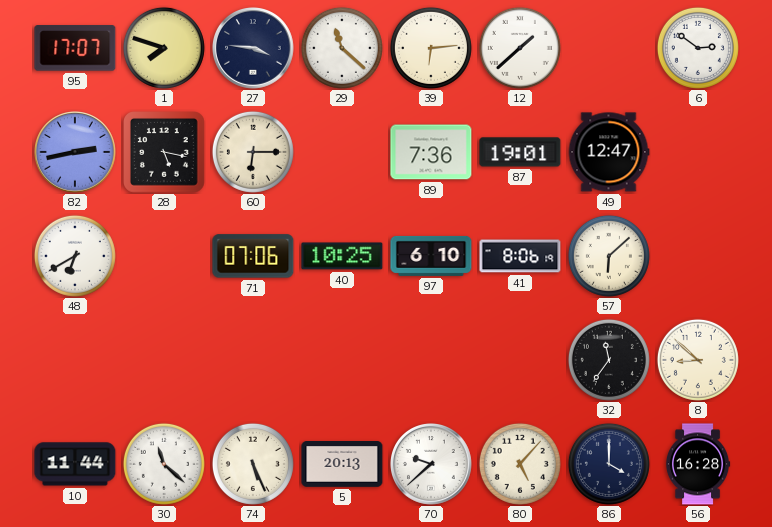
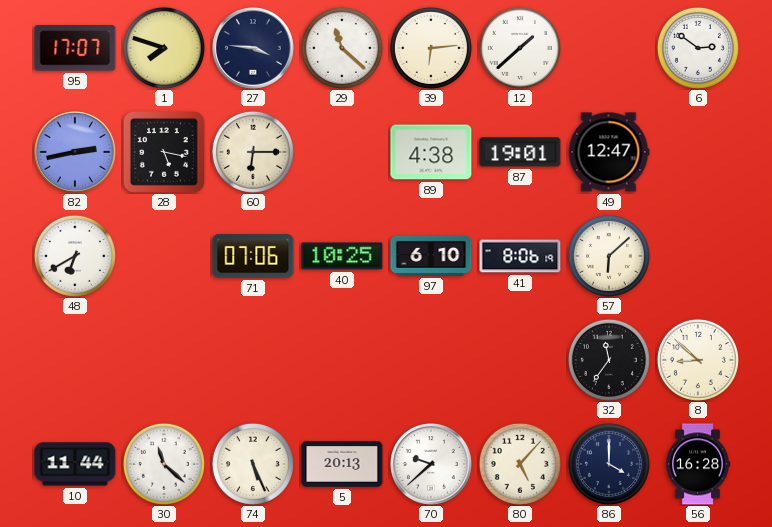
89: 7:36 -> 4:38 (431, 152)
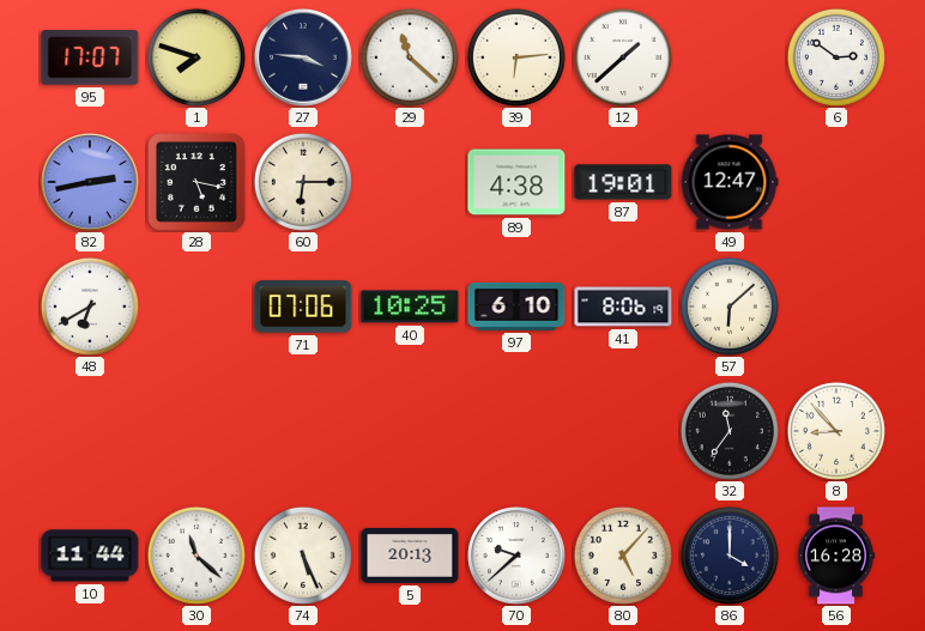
8: 8:52 -> 8:53 (836, 431)
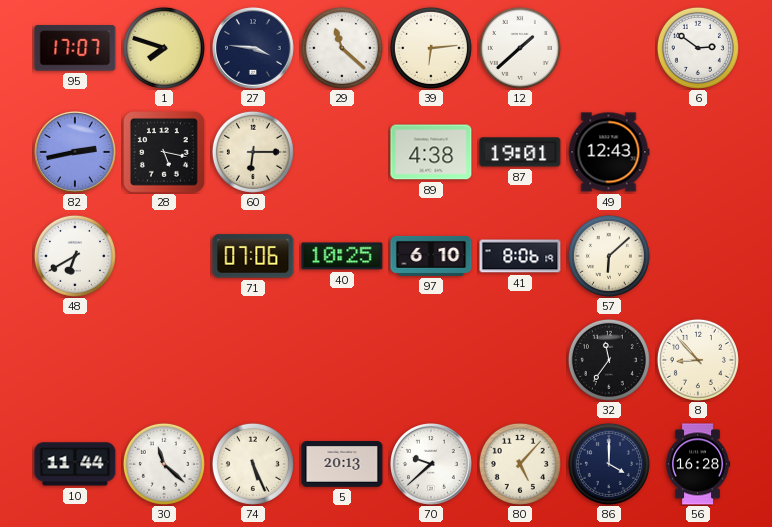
49: 12:47 -> 12:43 (609, 152)
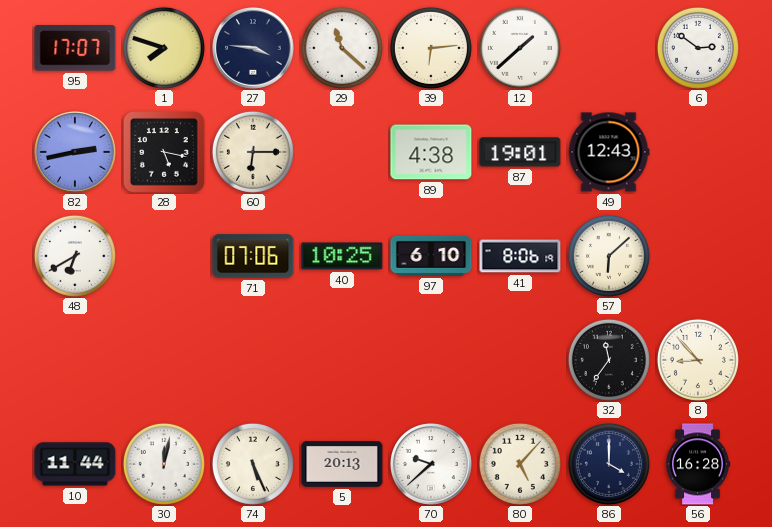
30: 11:22 -> 12:02 (164, 464)
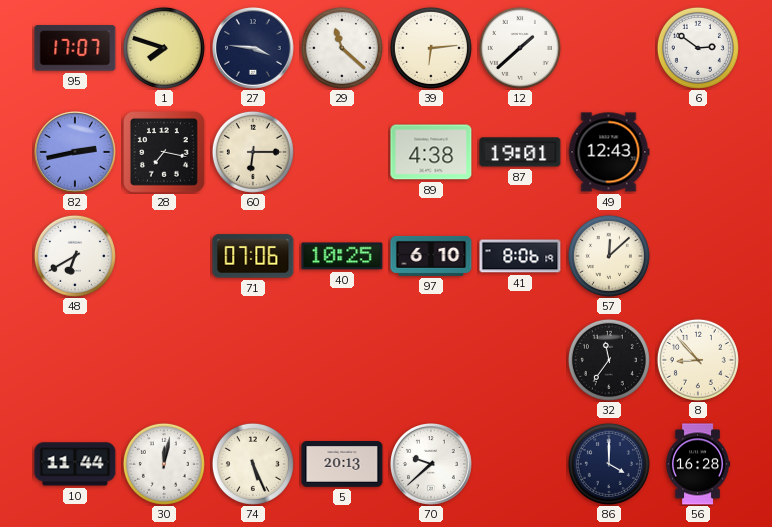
28: 5:17 -> 7:17 (165, 153)
57: 6:08 -> 12:08 (609, 256)
80: 5:07 -> none (520, 464)
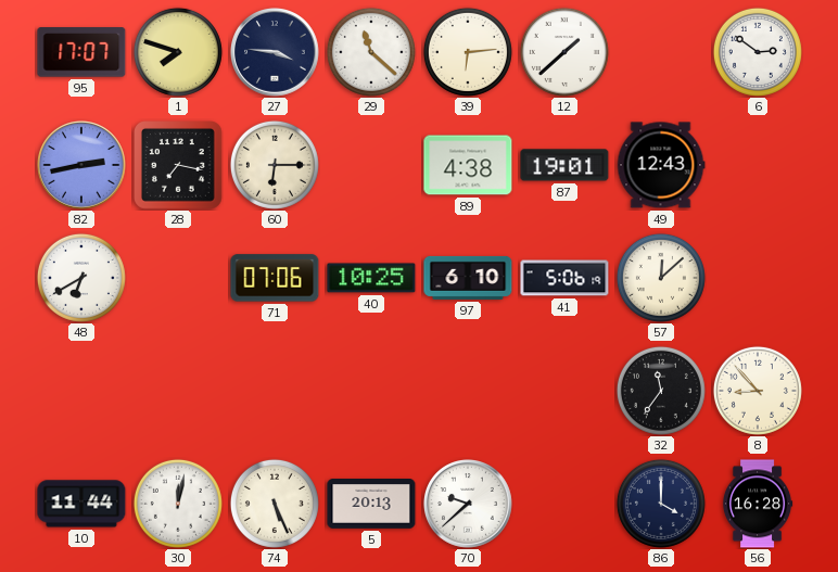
41: 8:06 -> 5:06 (564, 278)
